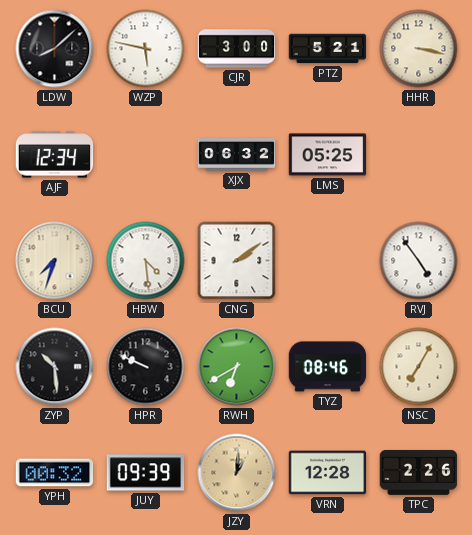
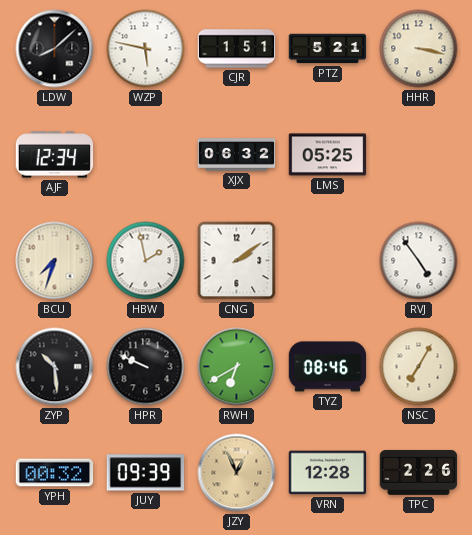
CJR: 3:00 -> 1:51 (237, 49)
HBW: 4:29 -> 1:58 (146, 261)
JZY: 1:01 -> 12:56 (237, 473)
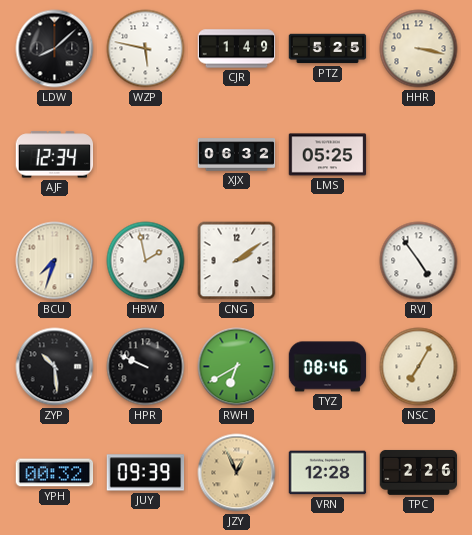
CJR: 1:51 -> 1:49 (237, 49)
PTZ: 5:21 -> 5:25 (328, 49)
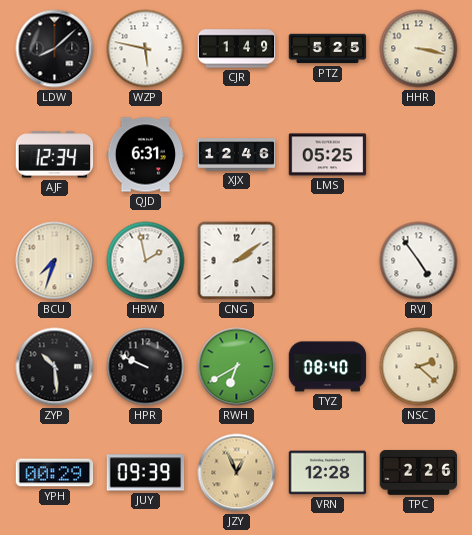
QJD: none -> 6:31 (146, 155)
XJX: 06:32 -> 12:46 (237, 155)
TYZ: 08:46 -> 08:40 (328, 367)
NSC: 7:05 -> 2:22 (419, 367)
YPH: 00:32 -> 00:29 (55, 473)
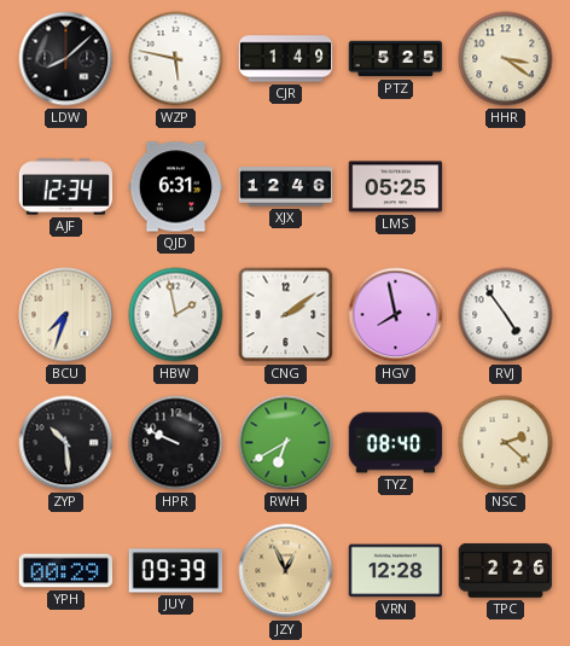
HHR: 3:17 -> 3:21 (506, 59)
HGV: none -> 7:58 (396, 315)
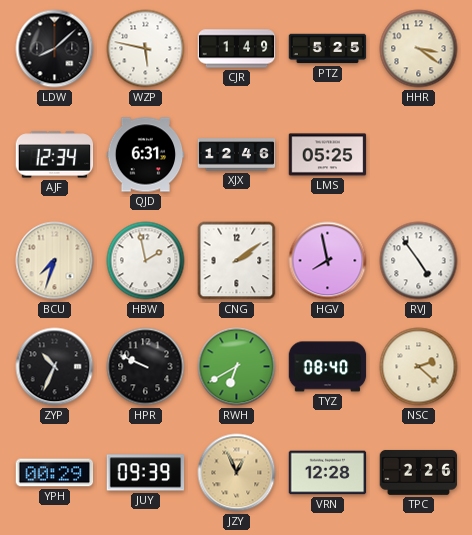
ZYP: 10:29 -> 10:34 (55, 367)
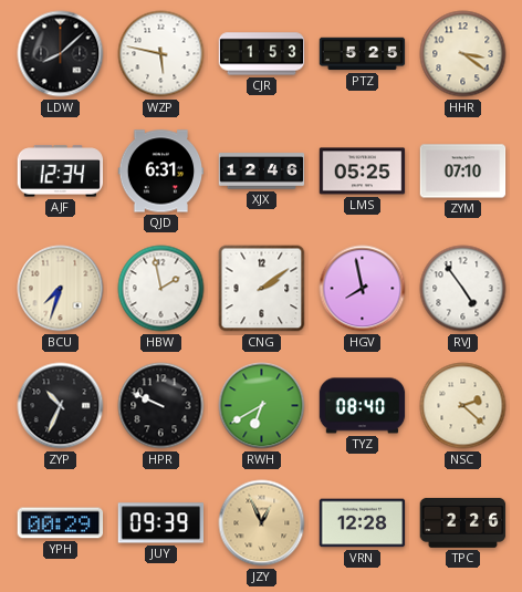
CJR: 1:49 -> 1:53 (262, 54)
ZYM: none -> 07:10 (463, 172)
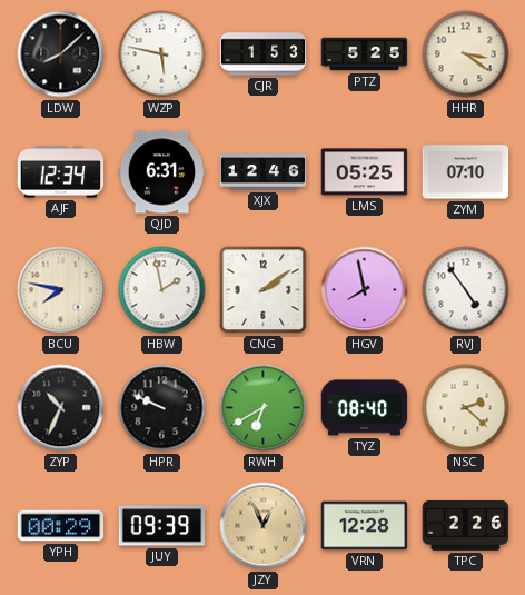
BCU: 7:33 -> 7:47 (61, 290)
